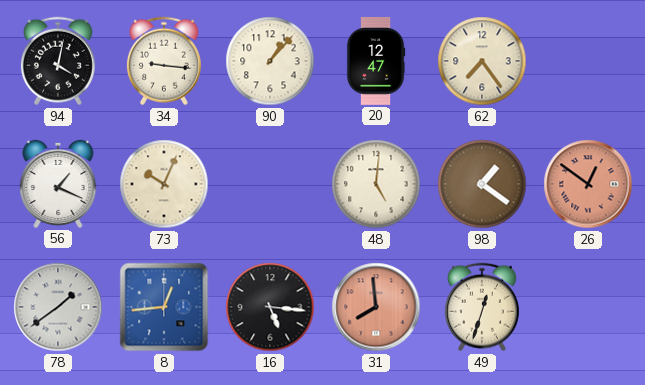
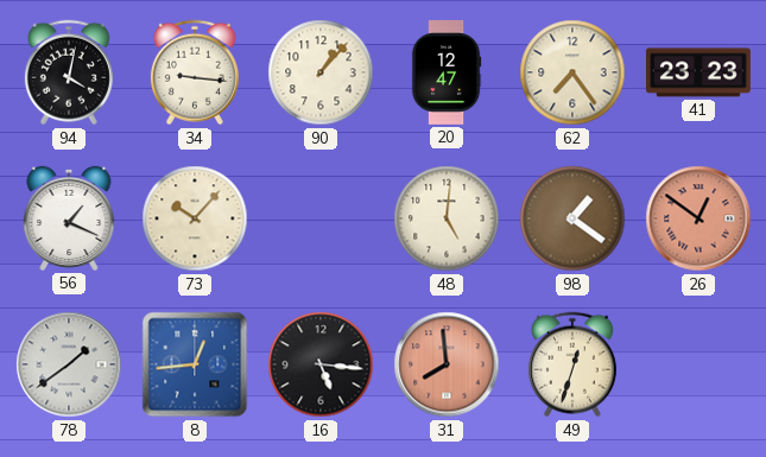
41: none -> 23:23 (698, 72)
73: 10:04 -> 10:07 (195, 218)
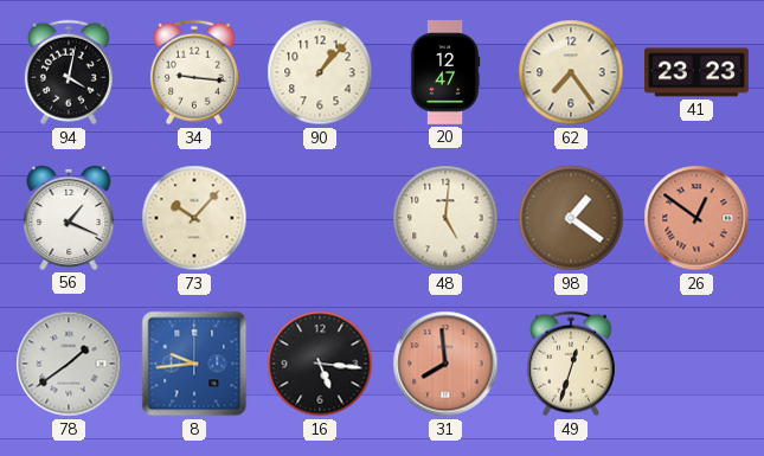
8: 12:44 -> 9:44 (194, 364)
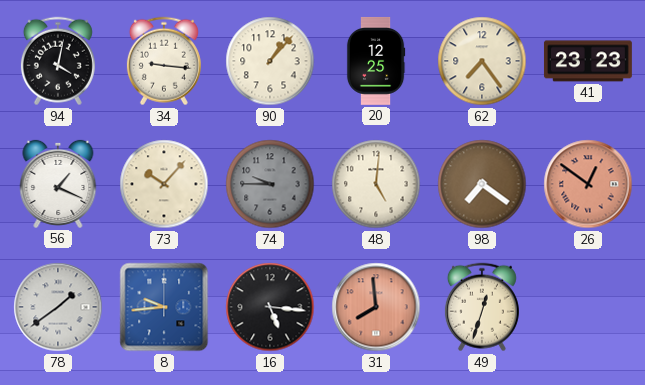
20: 12:47 -> 12:25 (376, 61)
74: none -> 9:45 (270, 184)
98: 1:21 -> 7:21 (482, 184)
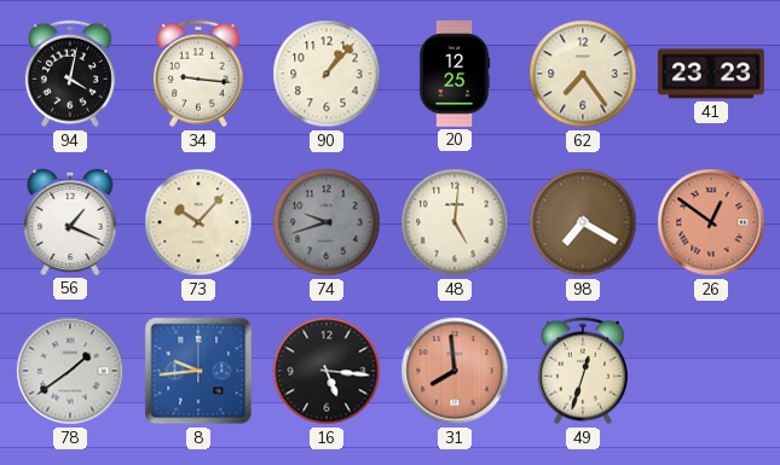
74: 9:45 -> 9:42 (327, 222)
98: 7:21 -> 7:20 (583, 222)
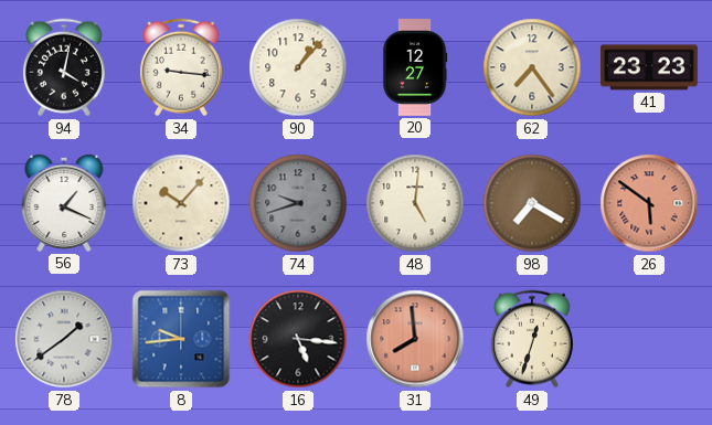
20: 12:25 -> 12:27 (415, 67)
26: 12:51 -> 5:51 (649, 203)
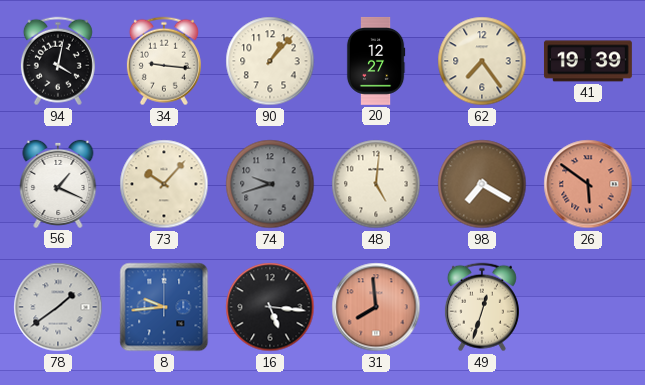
41: 23:23 -> 19:39 (588, 61)
